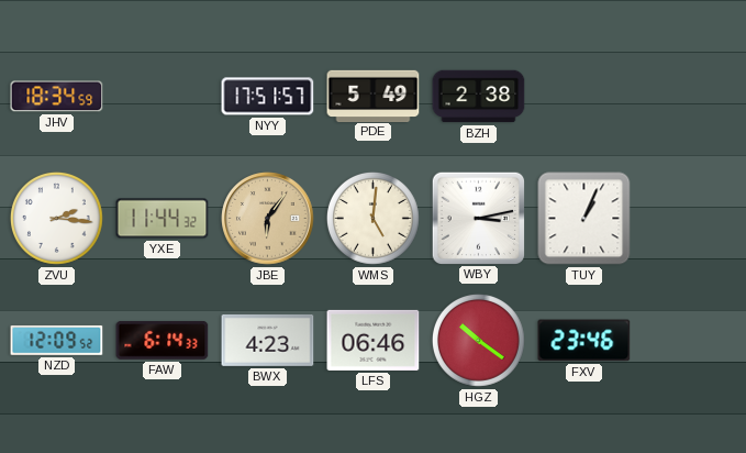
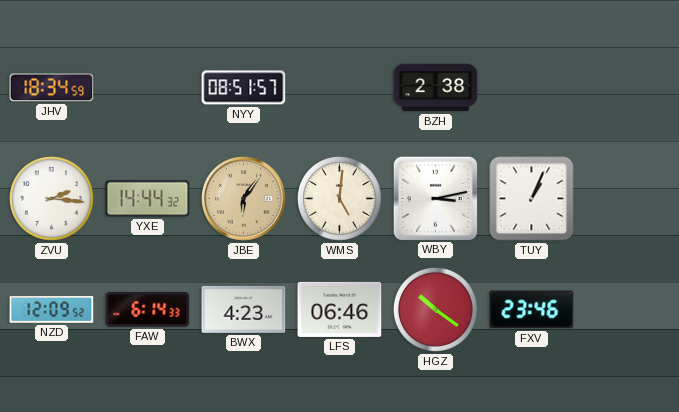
NYY: 17:51 -> 08:51 (244, 88)
PDE: 5:49 -> none (374, 96)
YXE: 11:44 -> 14:44 (148, 199)
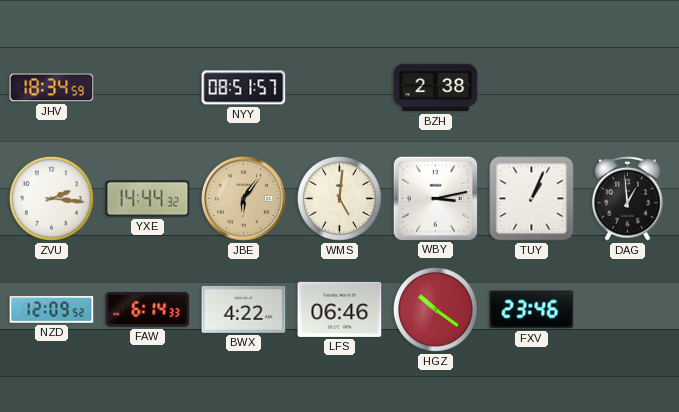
DAG: none -> 12:59 (628, 199)
BWX: 4:23 -> 4:22 (244, 309)
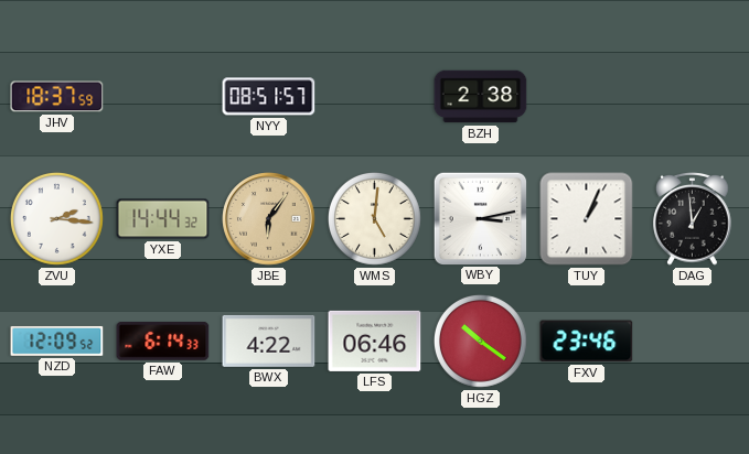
JHV: 18:34 -> 18:37 (57, 97)
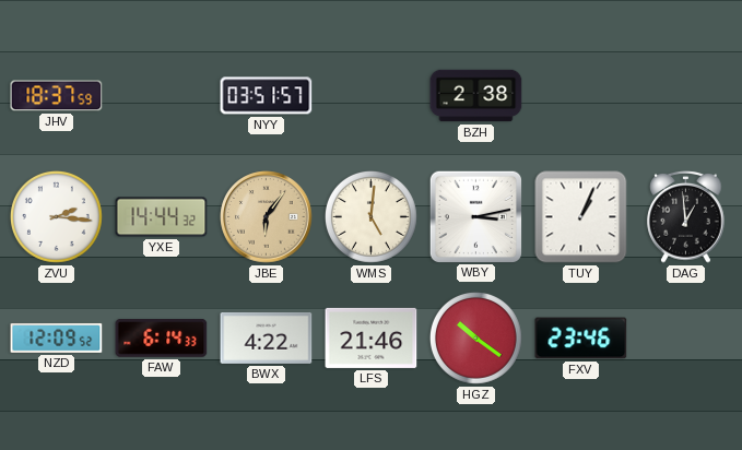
NYY: 08:51 -> 03:51 (267, 96)
LFS: 06:46 -> 21:46 (372, 337)
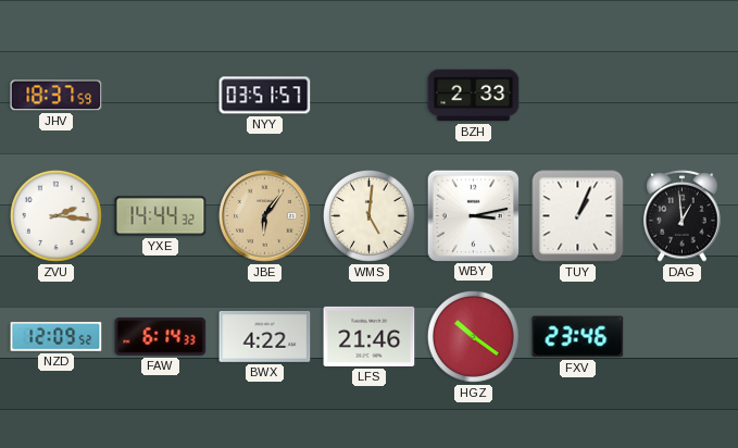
BZH: 2:38 -> 2:33 (474, 96)
